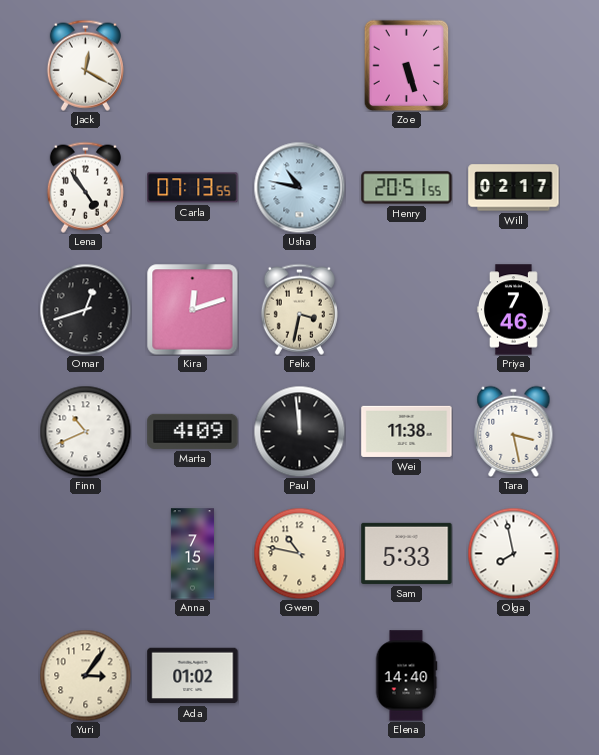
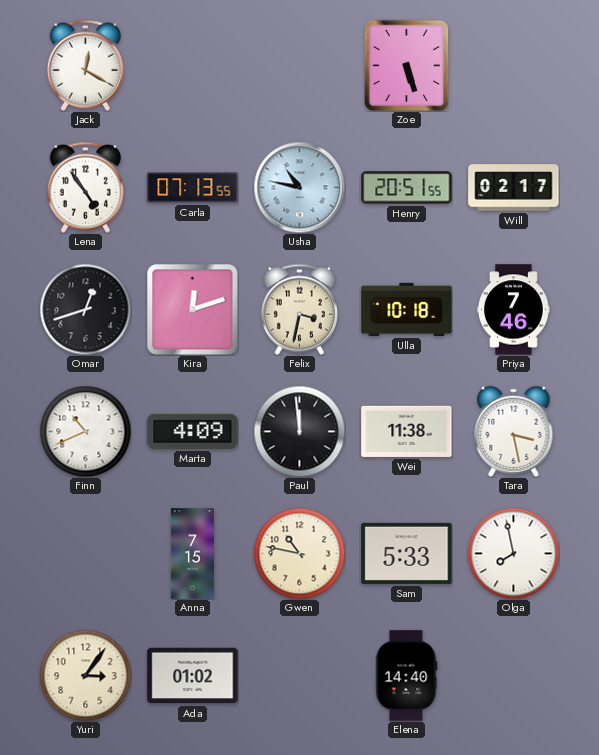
Ulla: none -> 10:18 (407, 309)
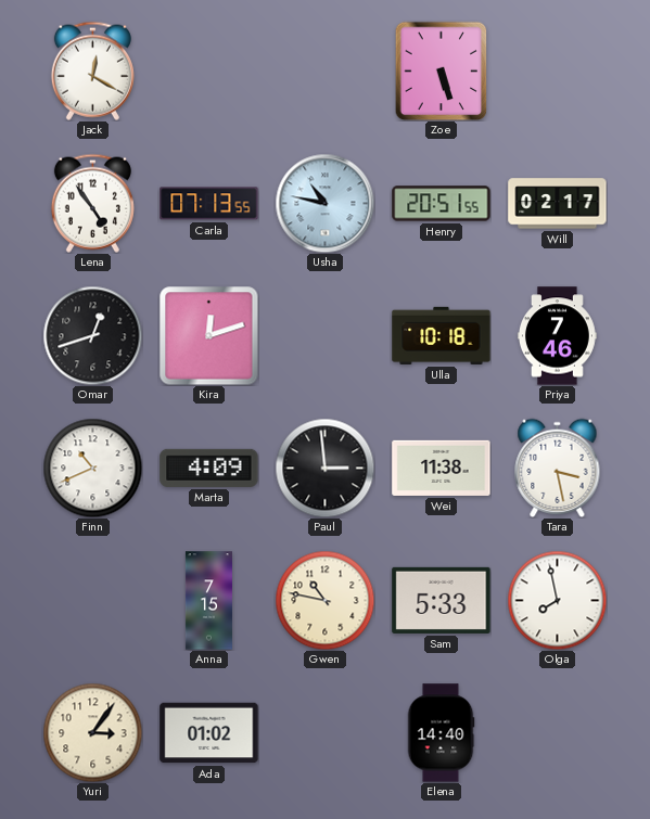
Felix: 3:32 -> none (299, 309)
Paul: 11:59 -> 2:59 (324, 468)
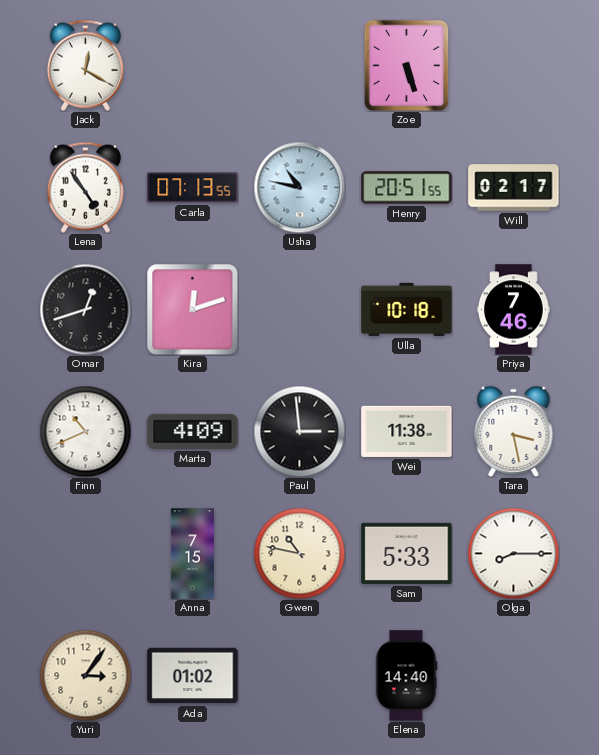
Olga: 7:58 -> 8:15 (513, 553)
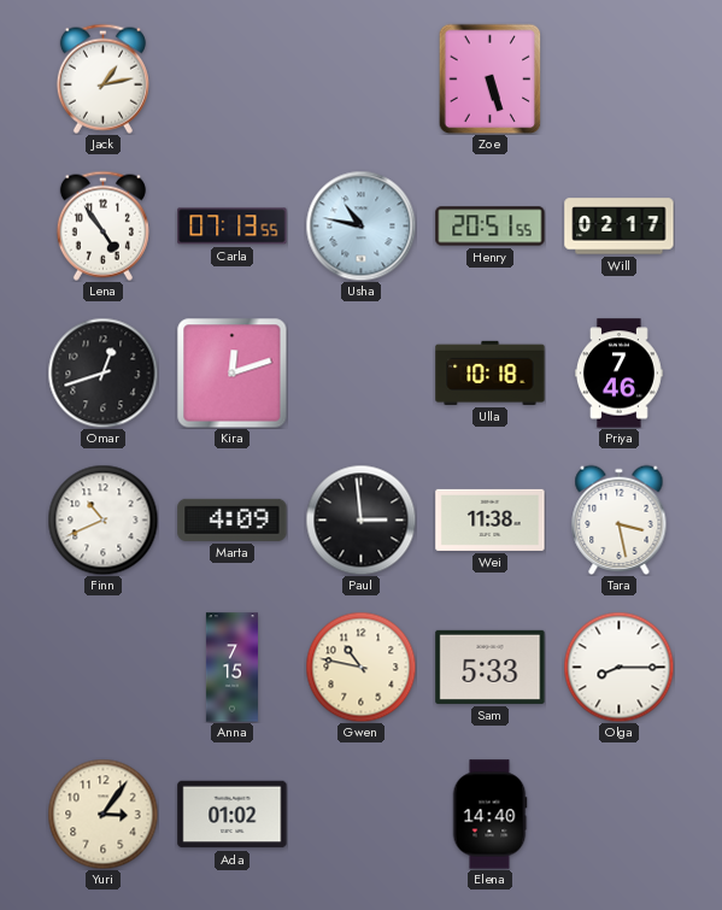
Jack: 12:20 -> 1:13 (102, 78)
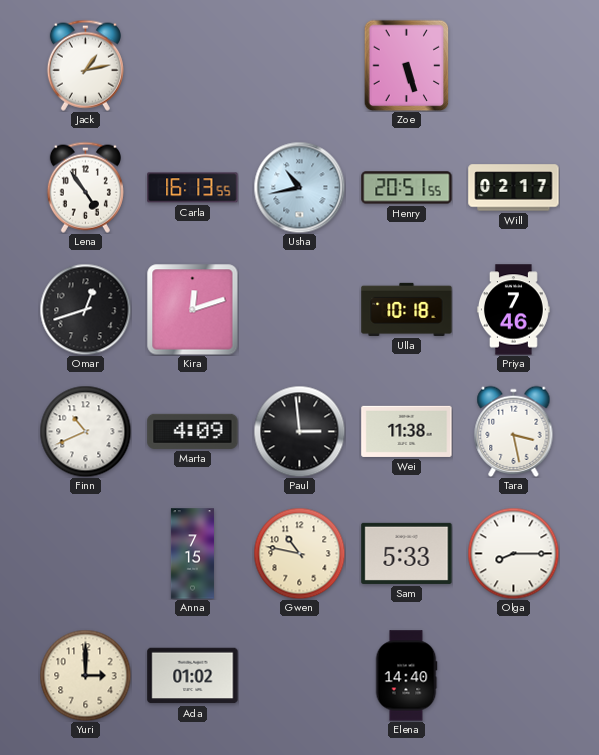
Carla: 07:13 -> 16:13 (193, 188)
Usha: 10:47 -> 10:43 (299, 187)
Yuri: 3:06 -> 3:00 (85, 675)
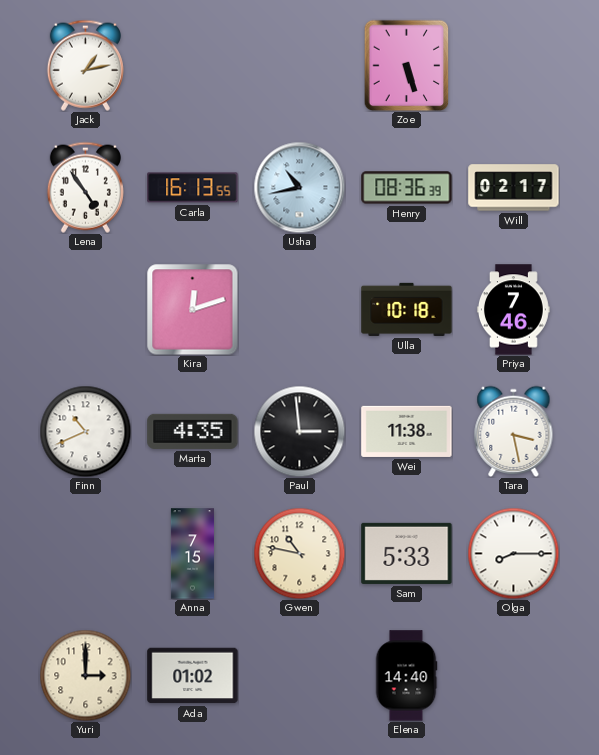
Henry: 20:51 -> 08:36 (407, 188)
Omar: 12:42 -> none (85, 309)
Marta: 4:09 -> 4:35 (193, 431)
